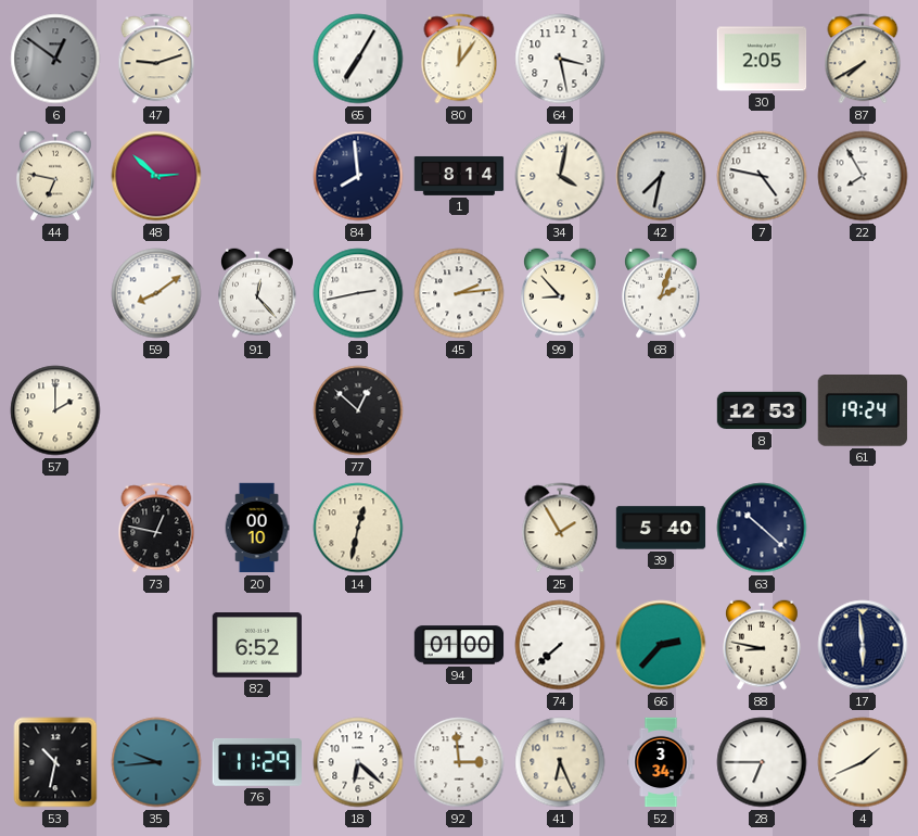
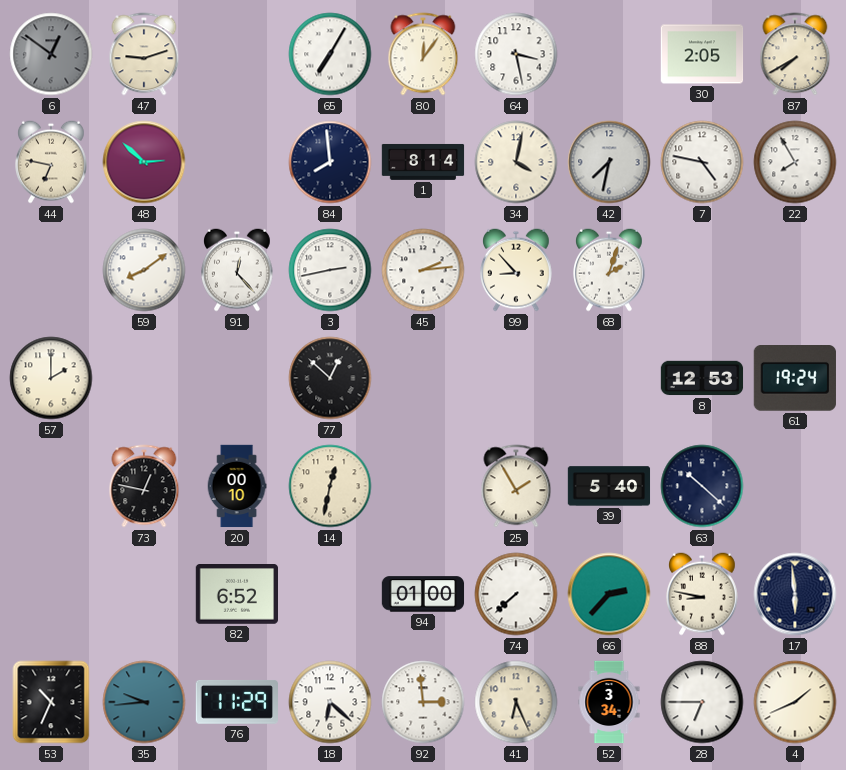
53: 10:32 -> 10:34 (51, 702)
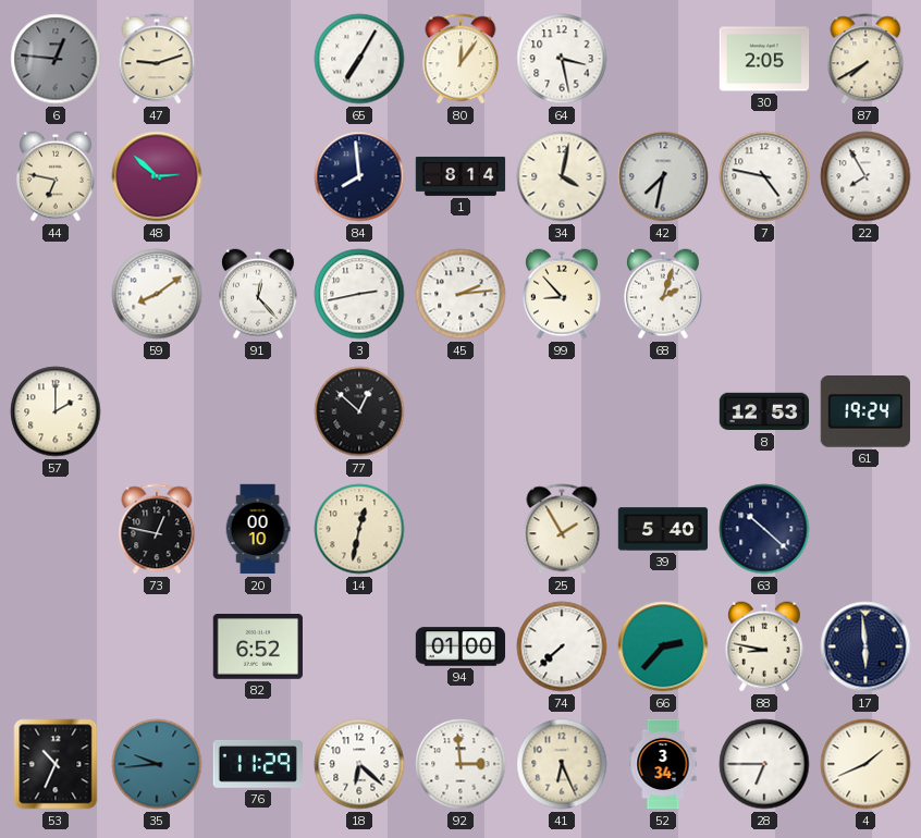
6: 12:51 -> 12:46 (56, 59)
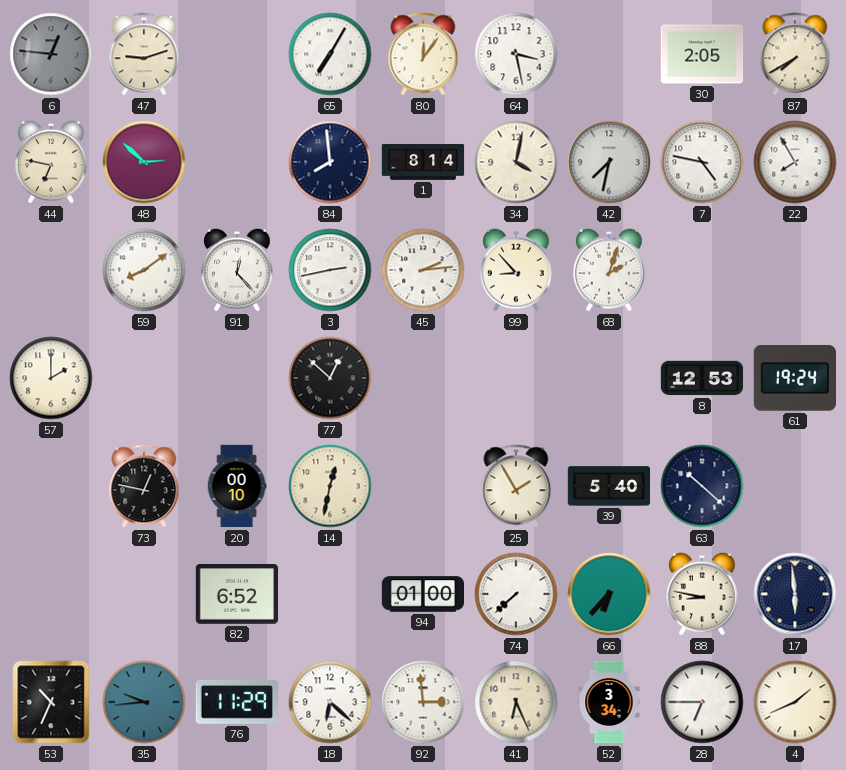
66: 2:37 -> 6:37 (609, 594)
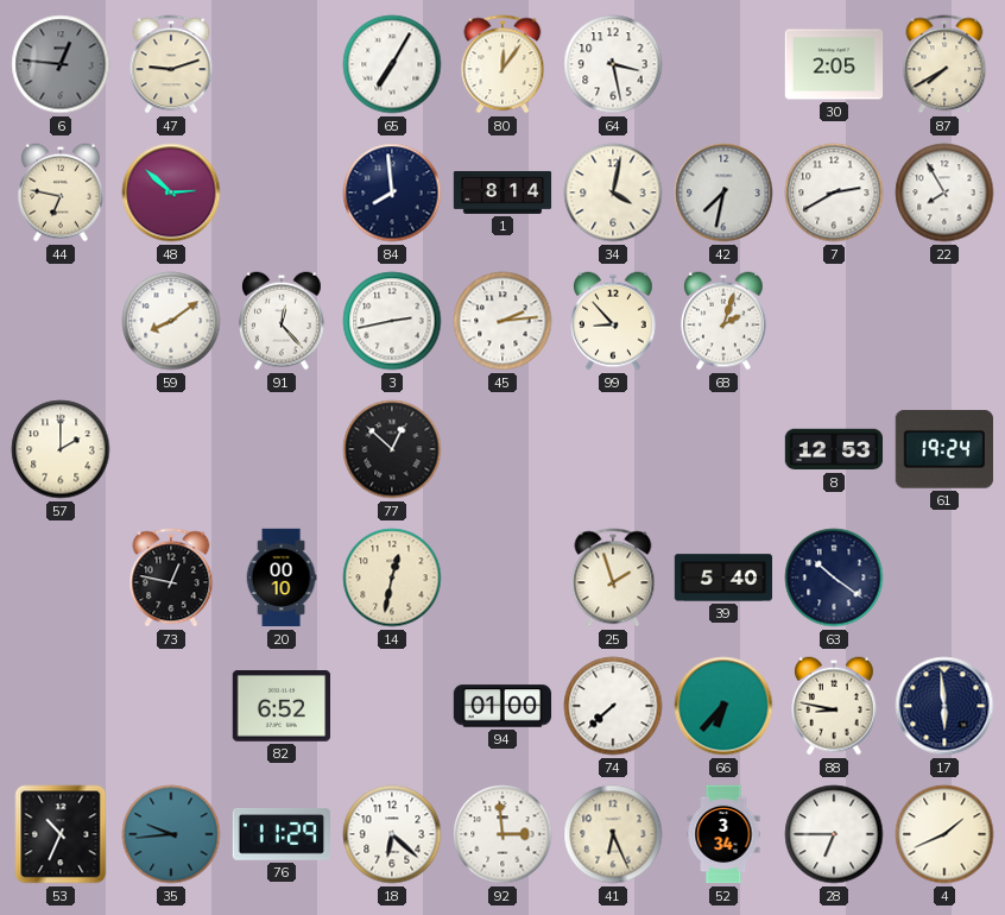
7: 4:47 -> 2:40 (834, 193)
25: 1:55 -> 1:57 (613, 578)
63: 10:22 -> 10:21 (834, 578)
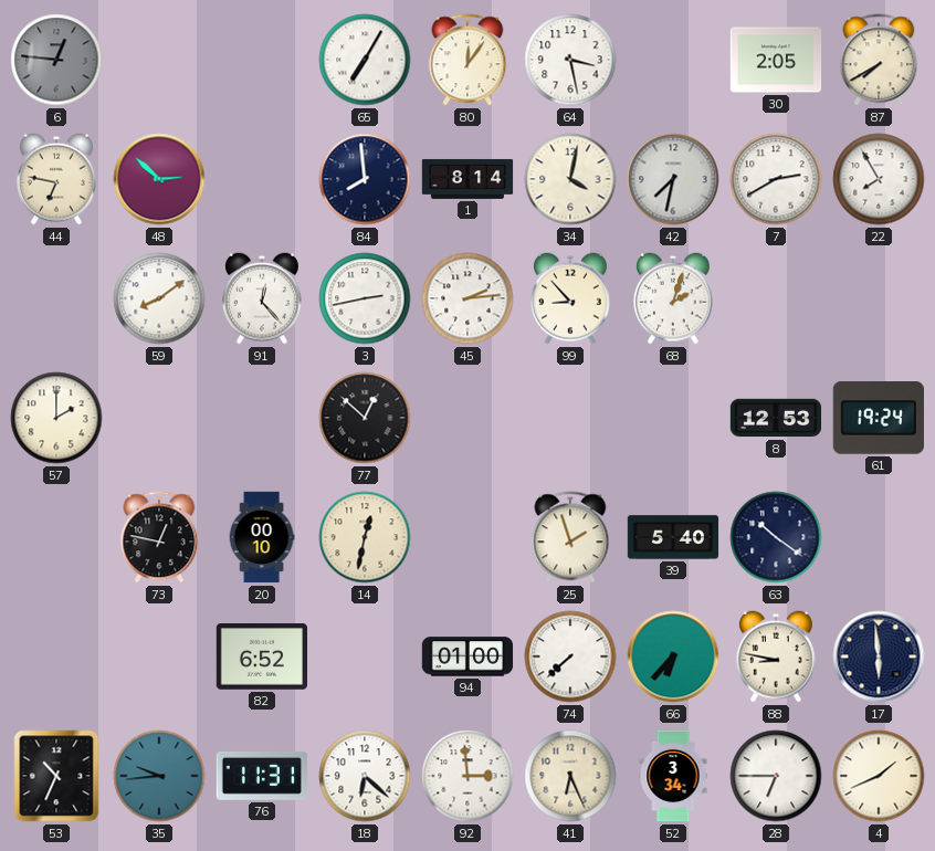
47: 9:12 -> none (171, 64)
76: 11:29 -> 11:31 (261, 776)
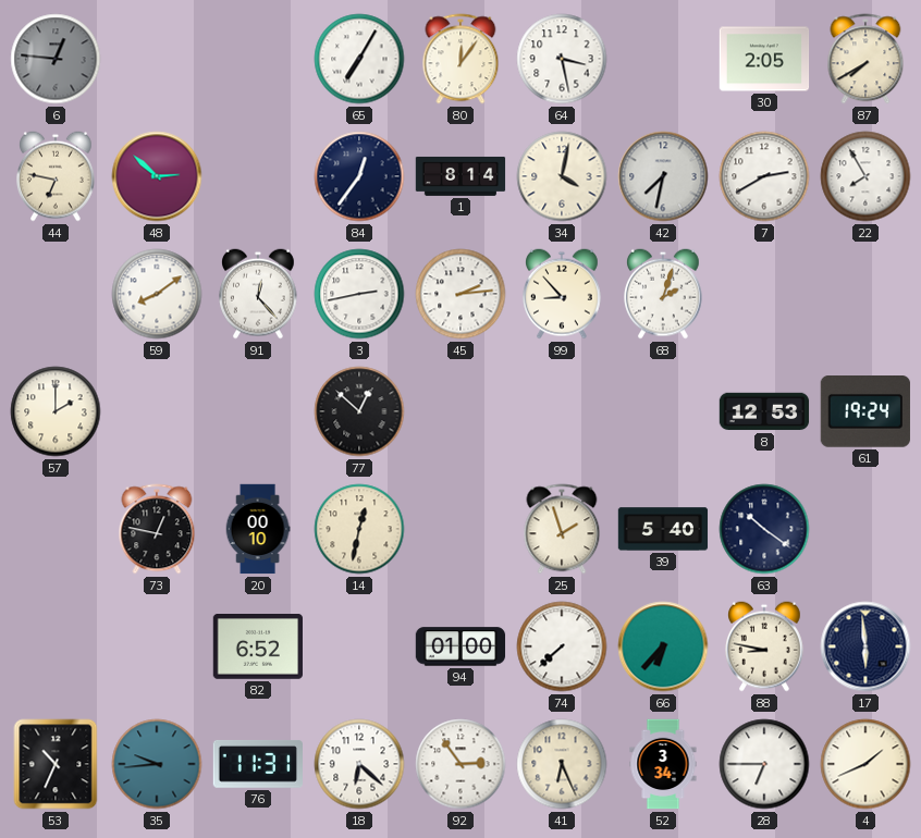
84: 7:59 -> 12:36 (359, 176)
92: 2:59 -> 2:54 (461, 764)
